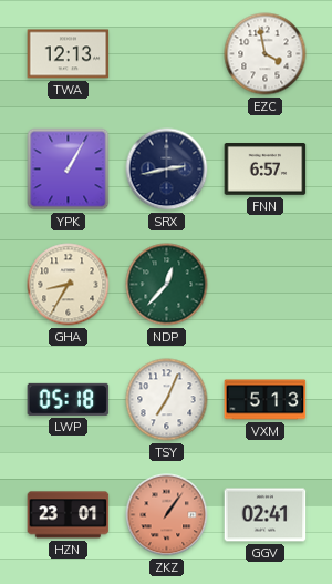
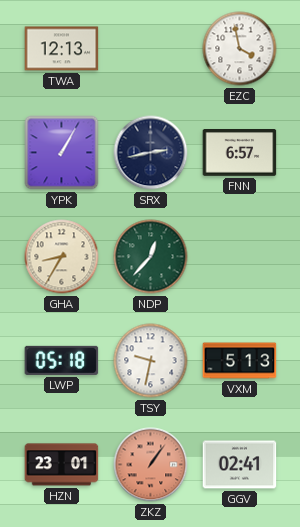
TSY: 7:04 -> 9:32 (151, 361)
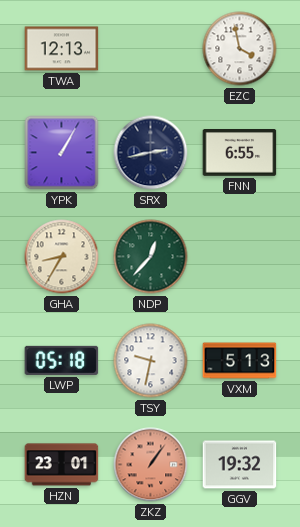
FNN: 6:57 -> 6:55 (240, 153)
GGV: 02:41 -> 19:32 (240, 465)
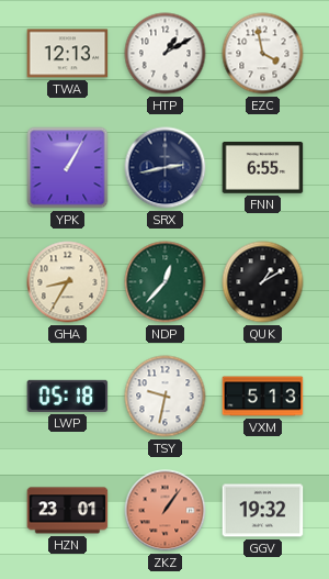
HTP: none -> 1:10 (166, 54)
QUK: none -> 1:10 (263, 282)
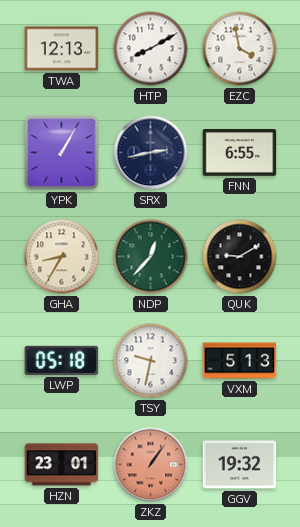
HTP: 1:10 -> 8:10 (151, 49)
QUK: 1:10 -> 9:10 (240, 257)
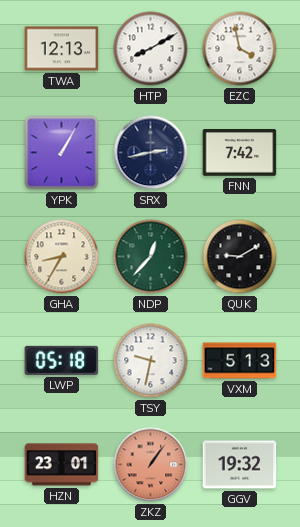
FNN: 6:55 -> 7:42 (240, 153)
